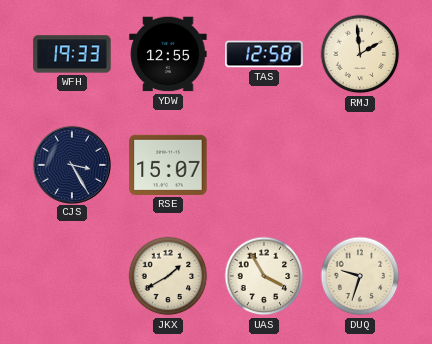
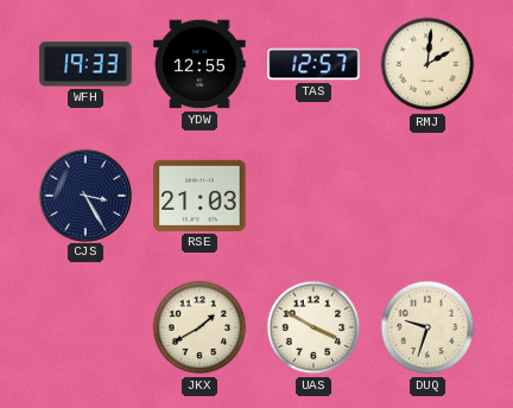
TAS: 12:58 -> 12:57 (313, 64)
RMJ: 1:59 -> 2:01 (427, 64)
RSE: 15:07 -> 21:03 (199, 196)
UAS: 3:55 -> 3:50 (313, 327)
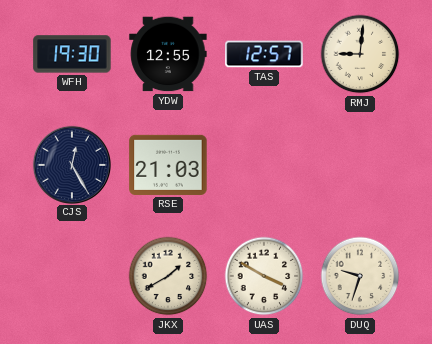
WFH: 19:33 -> 19:30 (72, 54)
RMJ: 2:01 -> 9:01 (360, 54)
CJS: 3:25 -> 12:25 (71, 164)
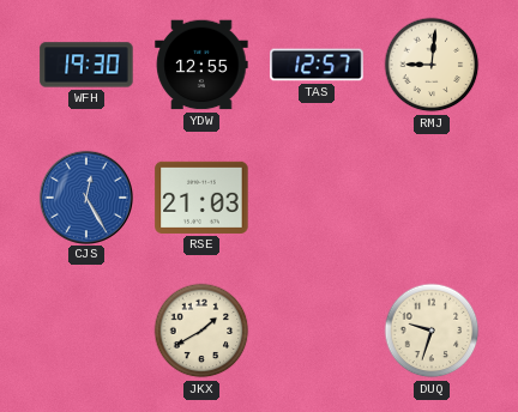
CJS dial: navy -> blue (85, 196)
UAS: 3:50 -> none (264, 276)
